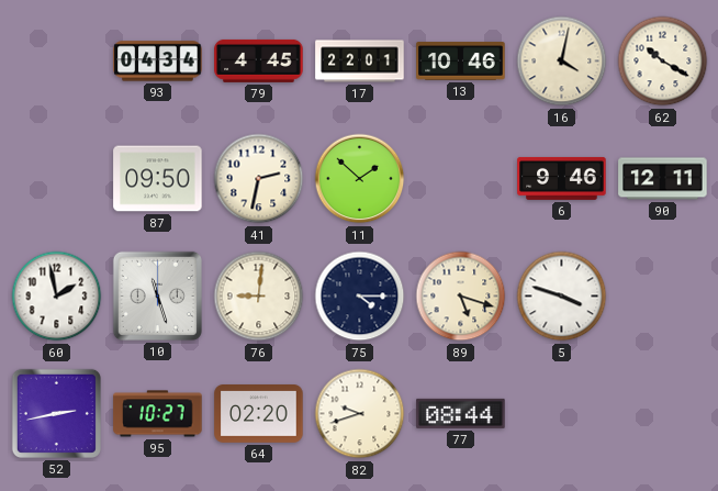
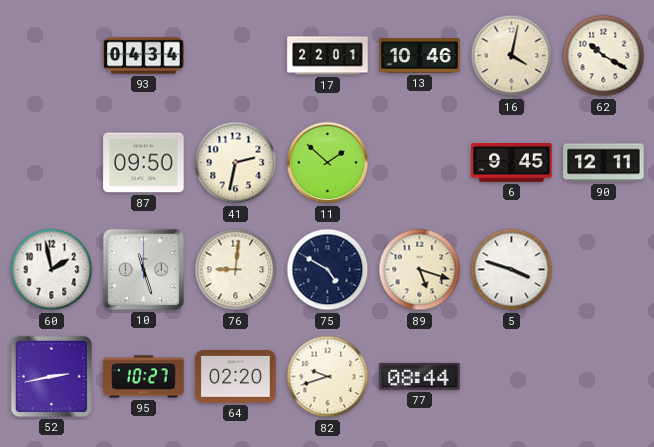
79: 4:45 -> none (259, 60)
6: 9:46 -> 9:45 (512, 162)
75: 4:15 -> 4:50 (328, 270)
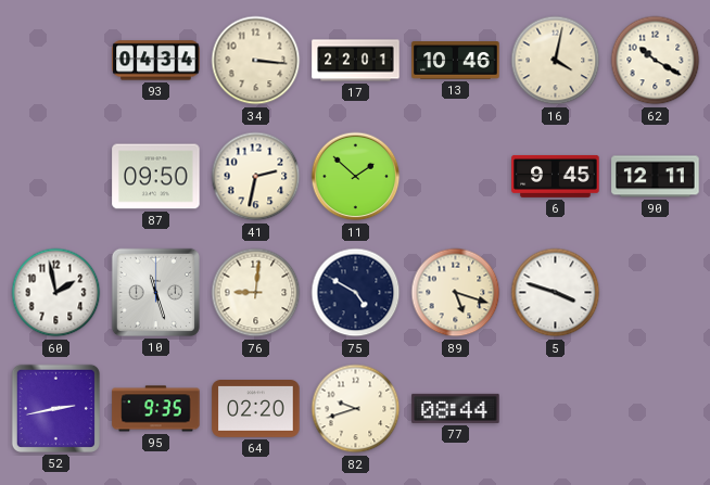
34: none -> 3:16 (256, 61)
95: 10:27 -> 9:35 (156, 409)
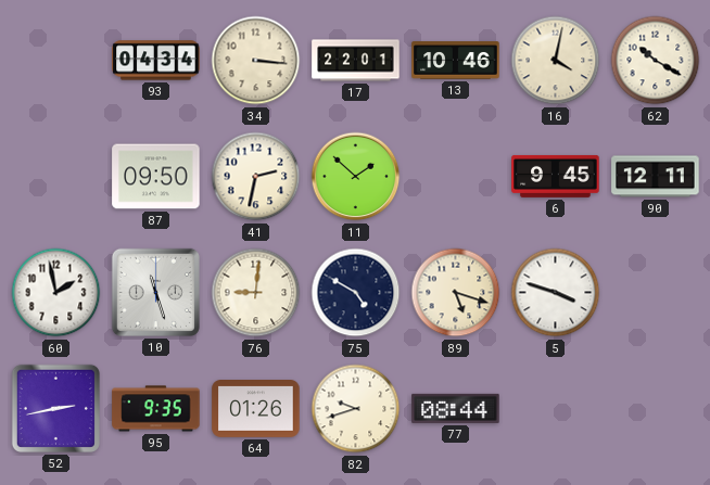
64: 02:20 -> 01:26 (256, 409)
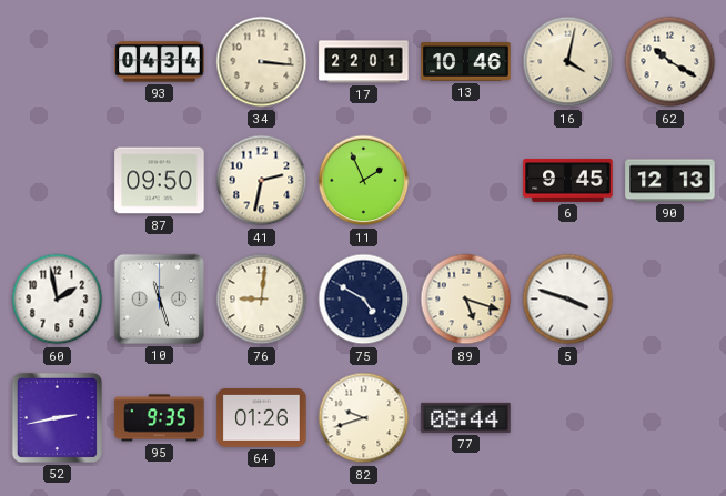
11: 1:52 -> 1:56 (364, 181)
90: 12:11 -> 12:13 (670, 181)
